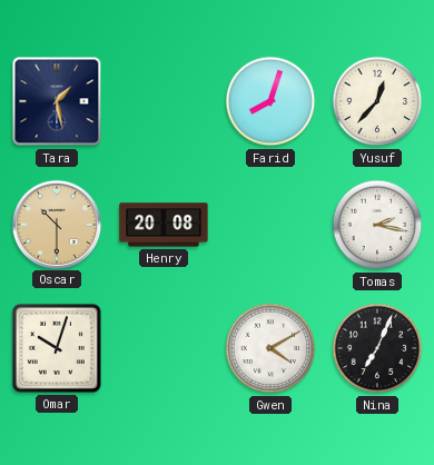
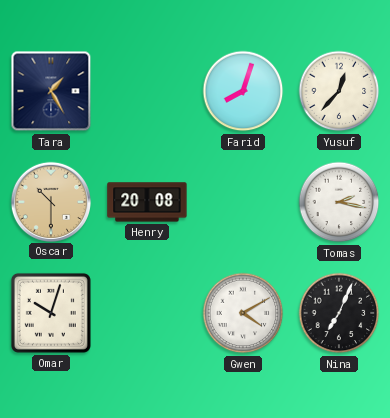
Tara: 1:28 -> 1:25 (51, 91)
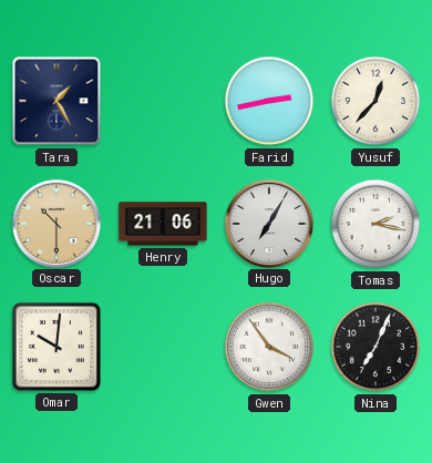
Farid: 8:03 -> 2:43 (269, 101)
Henry: 20:08 -> 21:06 (163, 224)
Hugo: none -> 7:05 (268, 223)
Omar: 10:03 -> 10:01 (56, 347)
Gwen: 4:10 -> 3:54 (269, 347)
